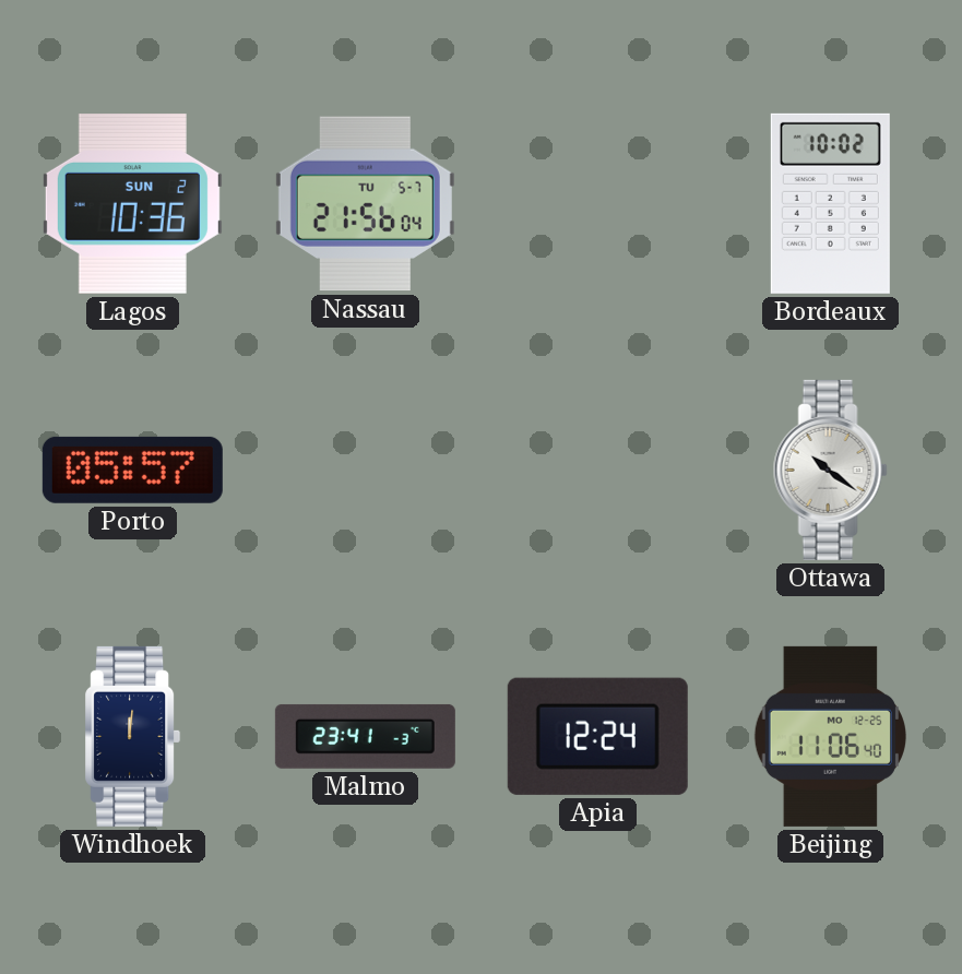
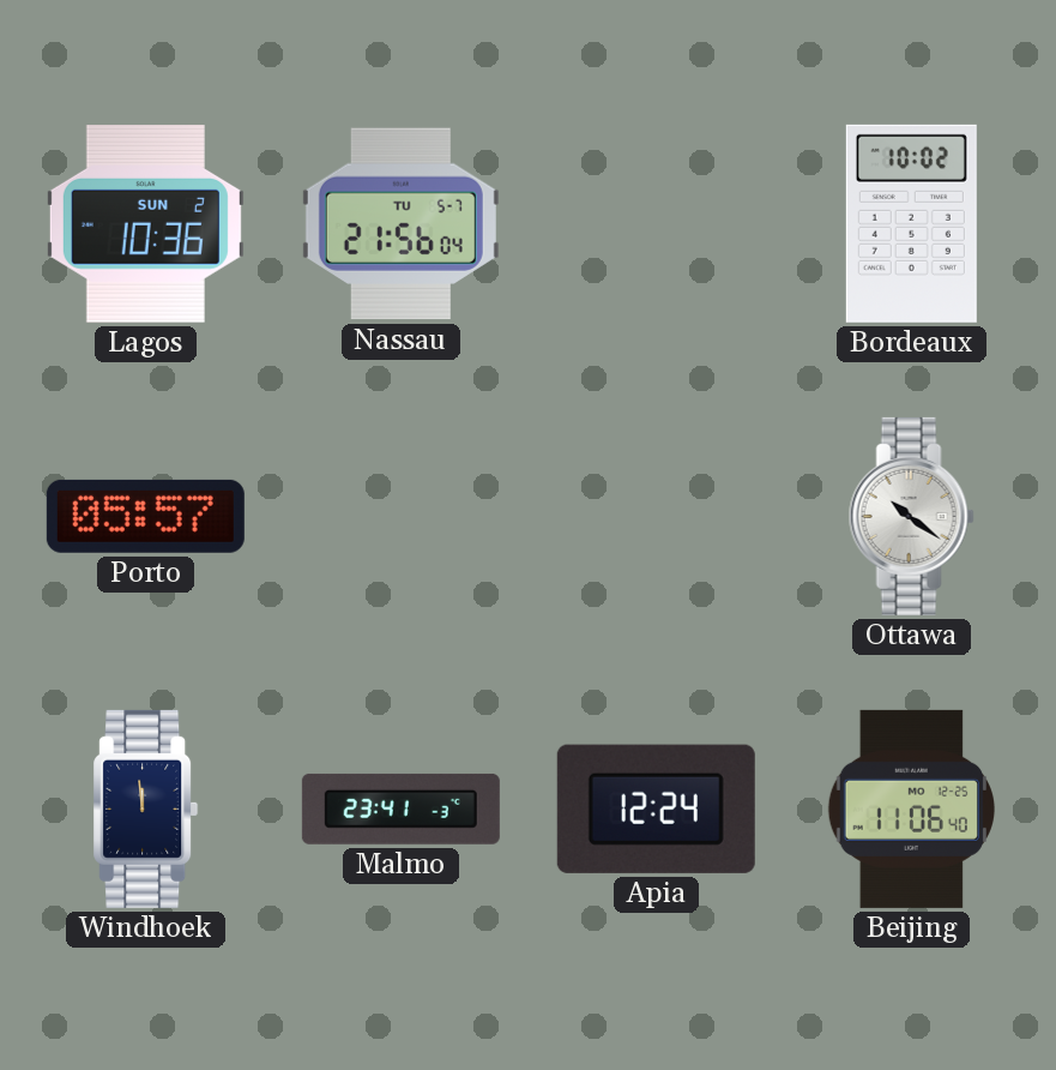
Windhoek: 12:01 -> 11:59 (146, 808)
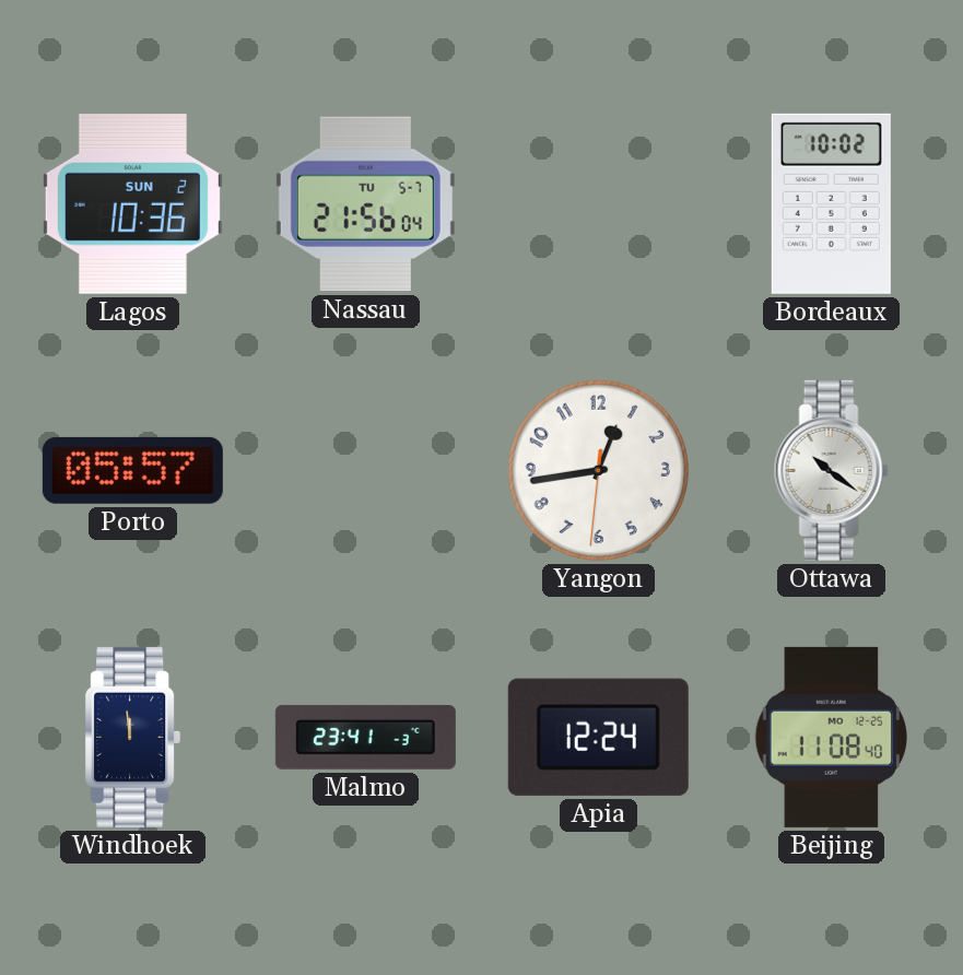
Yangon: none -> 12:43 (598, 470)
Beijing: 11:06 -> 11:08 (831, 737)
